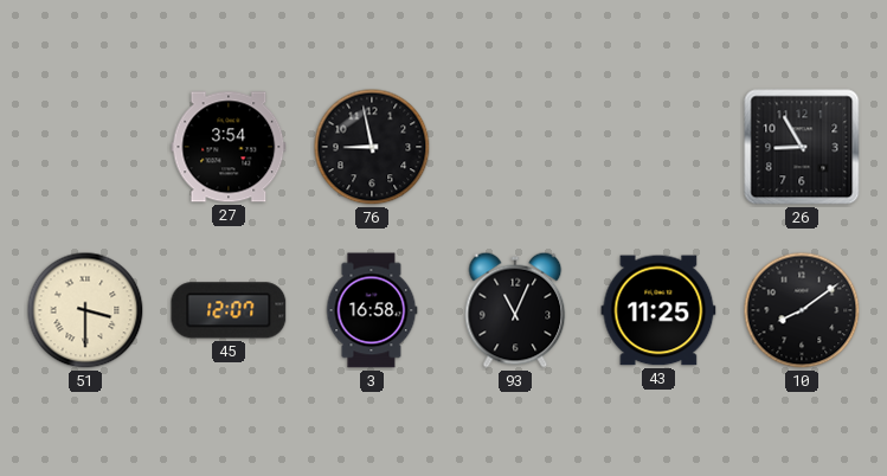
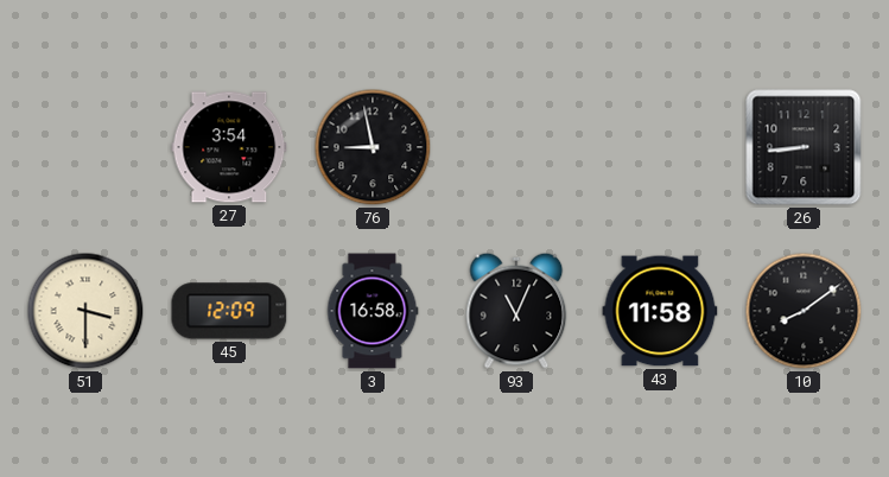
26: 8:55 -> 8:44 (804, 147)
45: 12:07 -> 12:09 (229, 311)
43: 11:25 -> 11:58 (660, 311)
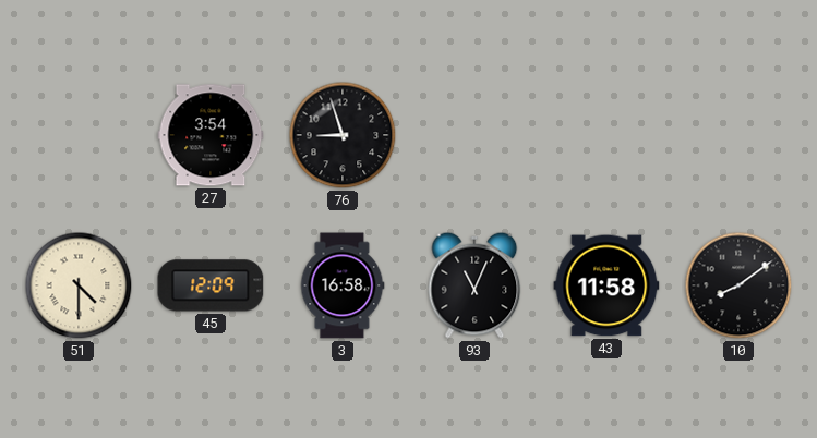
76: 8:58 -> 8:57 (343, 135)
26: 8:44 -> none (804, 147)
51: 3:30 -> 4:30 (79, 285)
